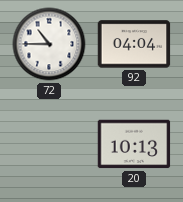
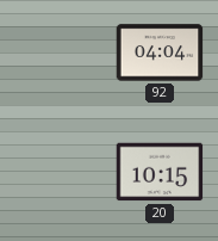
72: 10:45 -> none (49, 44)
20: 10:13 -> 10:15 (160, 172)
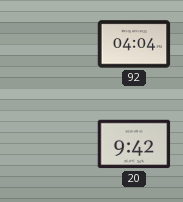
20: 10:15 -> 9:42 (134, 144)
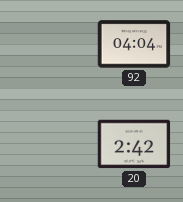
20: 9:42 -> 2:42 (134, 144)
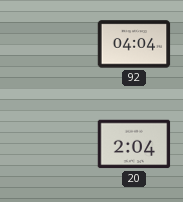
20: 2:42 -> 2:04 (134, 144)
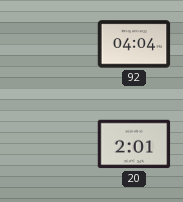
20: 2:04 -> 2:01 (134, 144)
